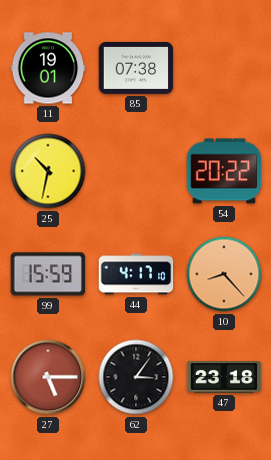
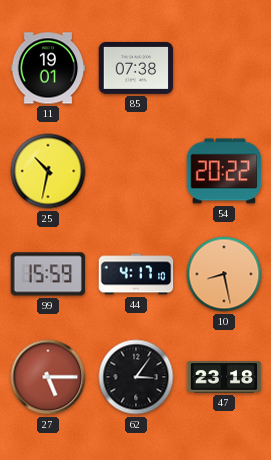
10: 8:23 -> 8:28 (224, 274)
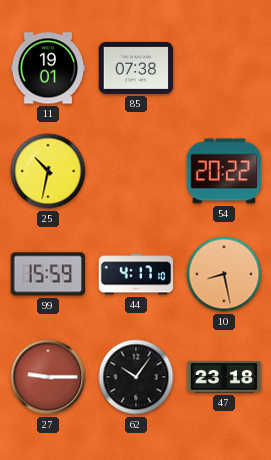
27: 5:15 -> 9:15 (48, 377)
62: 3:06 -> 10:06 (136, 377)
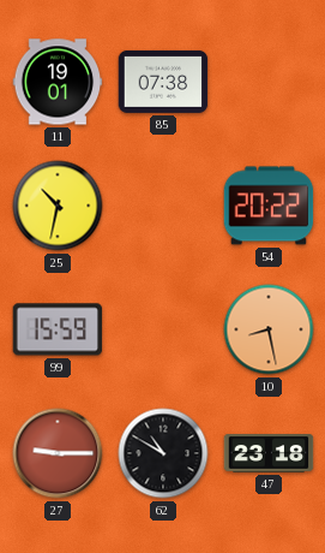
44: 4:17 -> none (136, 274)
62: 10:06 -> 10:50 (163, 453)
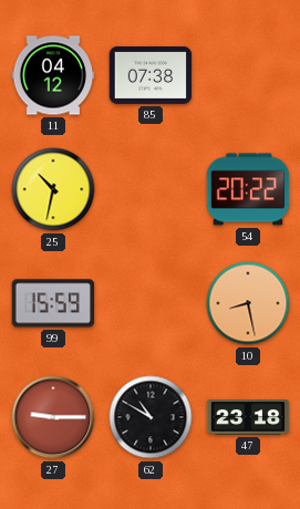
11: 19:01 -> 04:12 (53, 75)
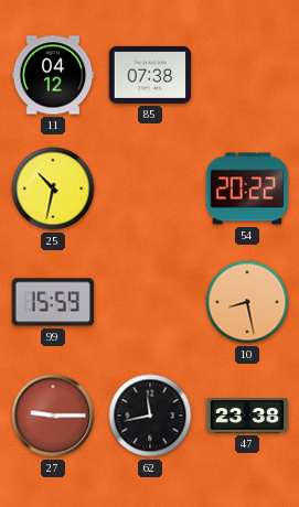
62: 10:50 -> 11:43 (150, 416)
47: 23:18 -> 23:38 (247, 416)
